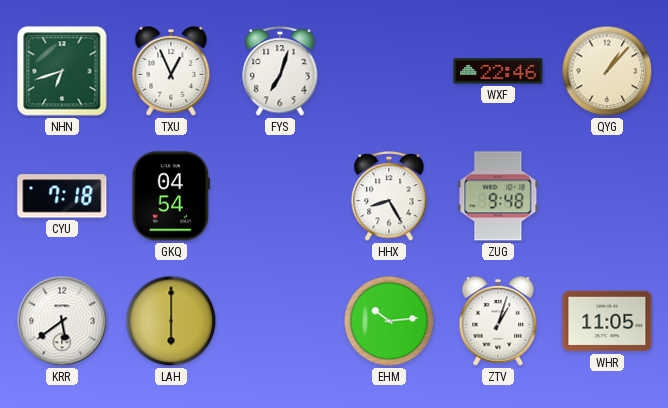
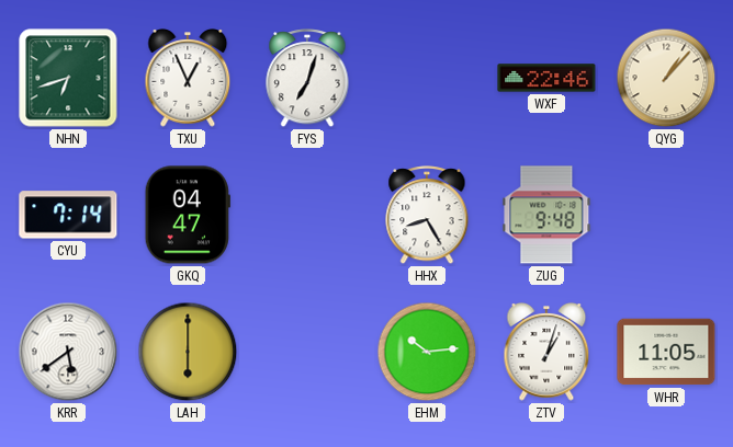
CYU: 7:18 -> 7:14 (68, 215)
GKQ: 04:54 -> 04:47 (188, 215)
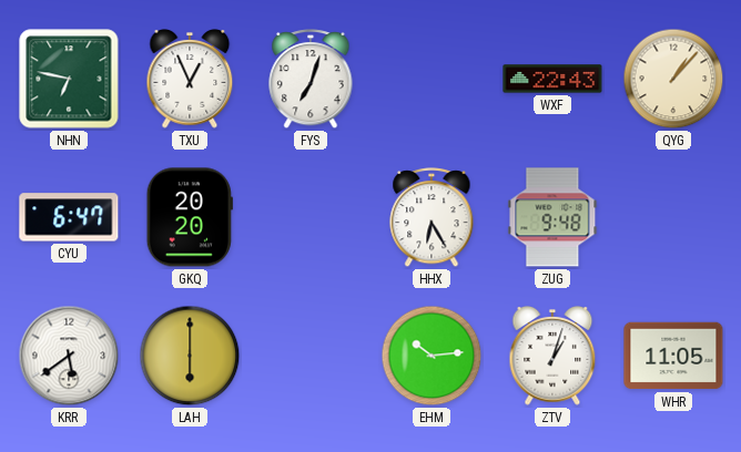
NHN: 6:42 -> 6:47 (69, 79)
WXF: 22:46 -> 22:43 (552, 79)
CYU: 7:14 -> 6:47 (69, 217)
GKQ: 04:47 -> 20:20 (190, 217)
HHX: 8:25 -> 6:25 (432, 218)
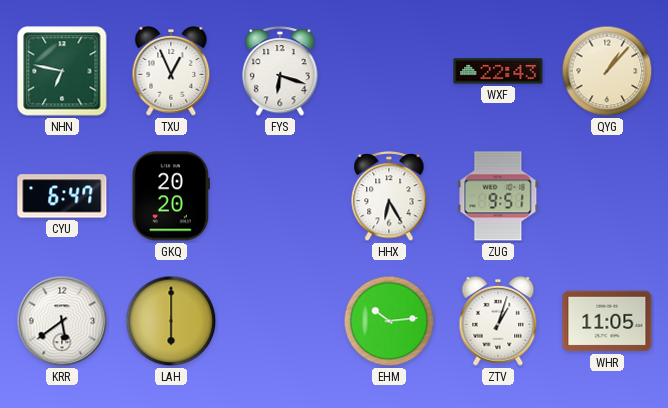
FYS: 7:03 -> 6:18 (280, 72)
ZUG: 9:48 -> 9:51 (498, 196)
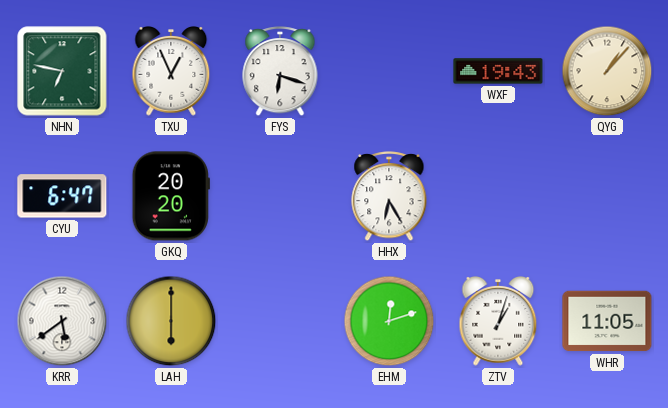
WXF: 22:43 -> 19:43 (498, 71)
ZUG: 9:51 -> none (498, 196)
EHM: 10:14 -> 12:12 (389, 321)
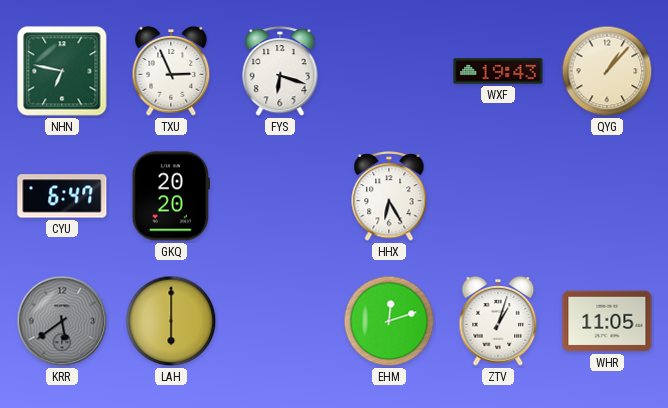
TXU: 12:56 -> 2:56 (171, 72)
KRR dial: white -> grey (62, 321)
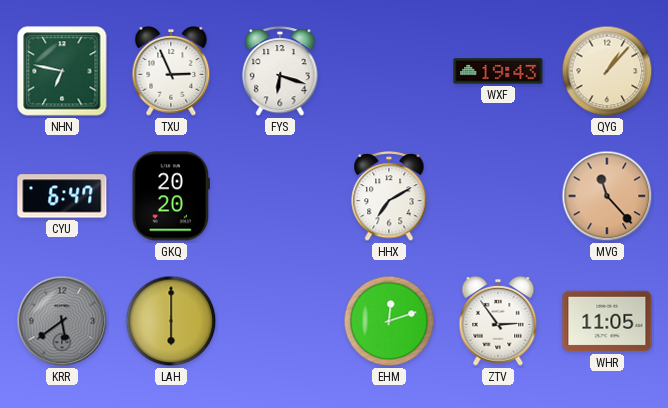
HHX: 6:25 -> 7:10 (389, 197)
MVG: none -> 11:23 (607, 196)
ZTV: 1:03 -> 2:54 (498, 322)
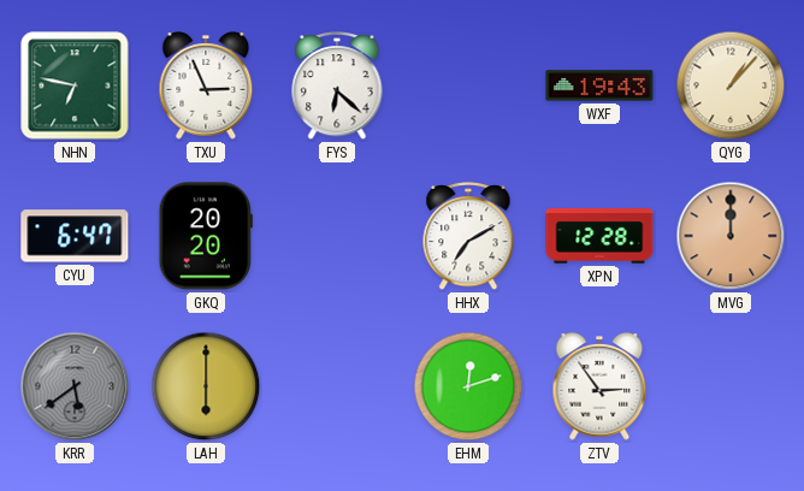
FYS: 6:18 -> 6:22 (337, 87)
XPN: none -> 12:28 (599, 236)
MVG: 11:23 -> 12:00 (731, 236)
WHR: 11:05 -> none (607, 321)
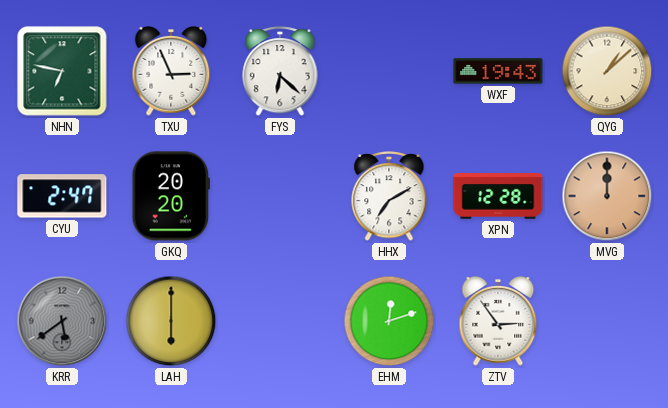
QYG: 1:07 -> 1:08 (607, 71)
CYU: 6:47 -> 2:47 (62, 196)
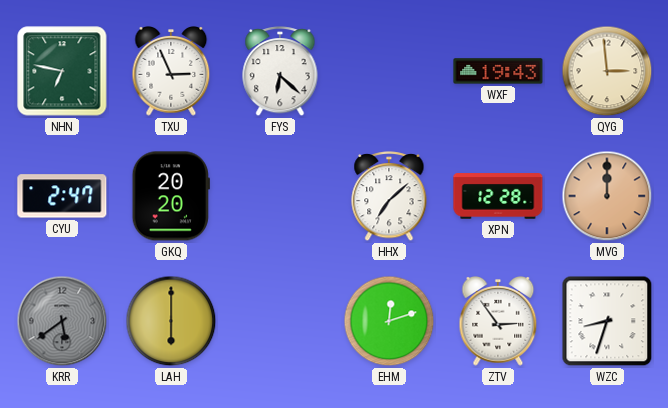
QYG: 1:08 -> 2:59 (607, 71)
HHX: 7:10 -> 7:08 (389, 197)
WZC: none -> 8:33 (607, 321)
